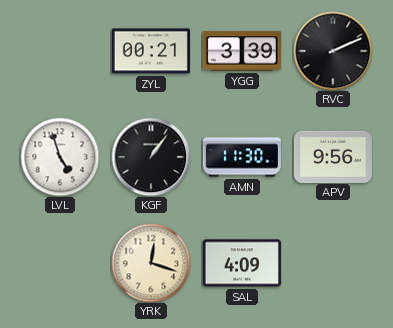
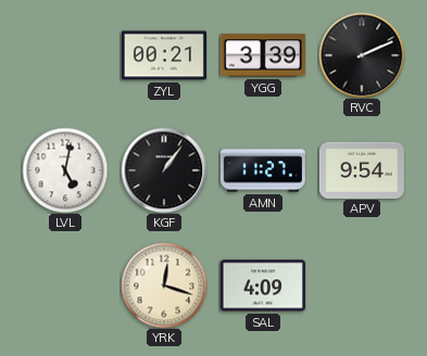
LVL: 4:57 -> 5:02 (65, 170)
AMN: 11:30 -> 11:27 (263, 170)
APV: 9:56 -> 9:54 (362, 169)
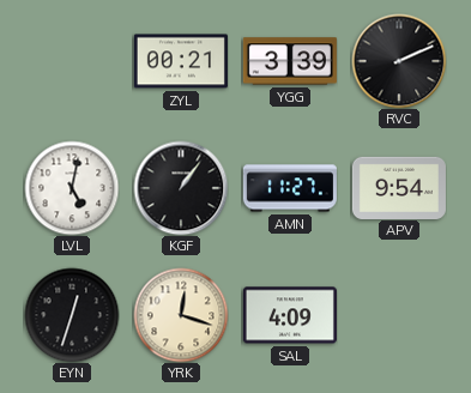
EYN: none -> 12:33 (72, 315)
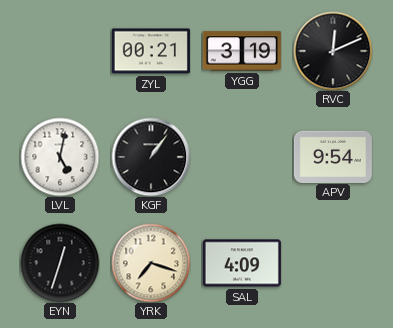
YGG: 3:39 -> 3:19 (242, 51)
RVC: 2:11 -> 12:11 (333, 51)
AMN: 11:27 -> none (290, 188)
YRK: 12:18 -> 7:18 (151, 263)
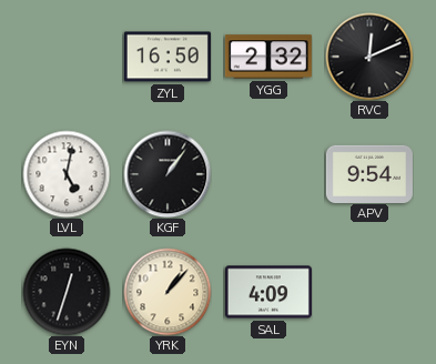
ZYL: 00:21 -> 16:50 (168, 57)
YGG: 3:19 -> 2:32 (268, 57)
YRK: 7:18 -> 1:07 (168, 292)
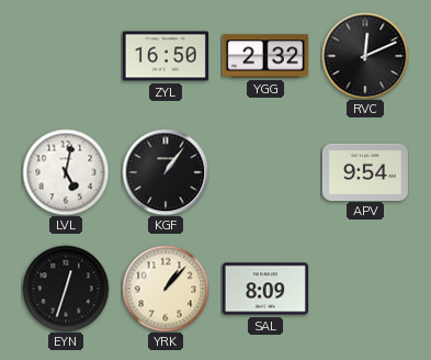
SAL: 4:09 -> 8:09 (265, 289)
